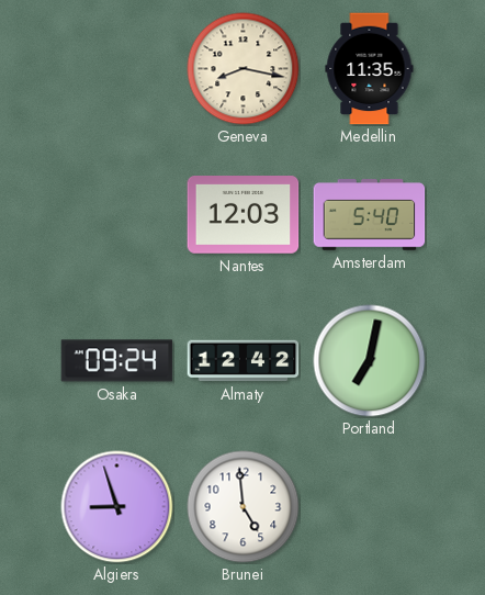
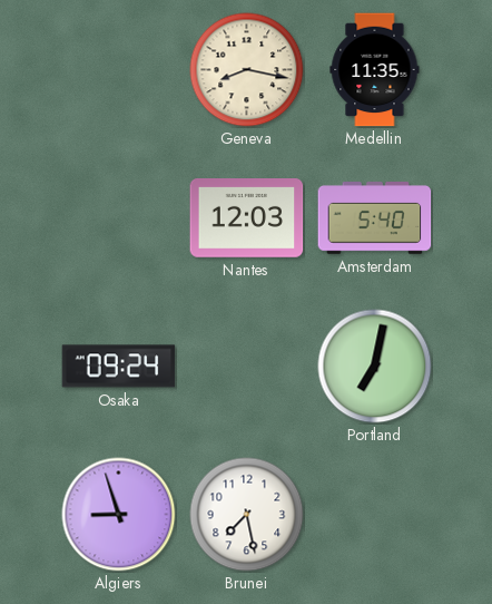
Almaty: 12:42 -> none (244, 361)
Brunei: 4:59 -> 7:28 (247, 515)
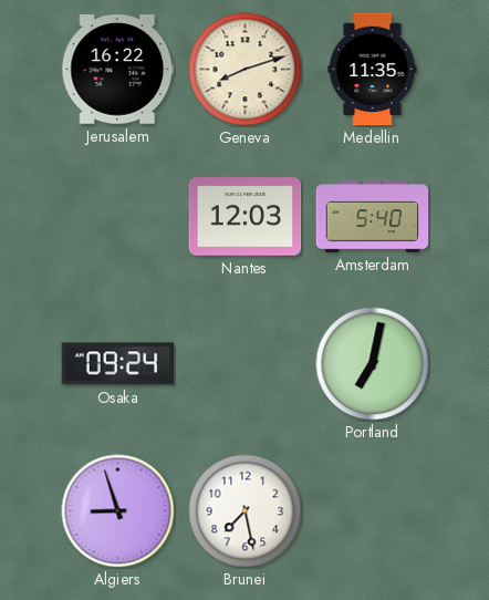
Jerusalem: none -> 16:22 (118, 70)
Geneva: 8:17 -> 8:12 (246, 70)
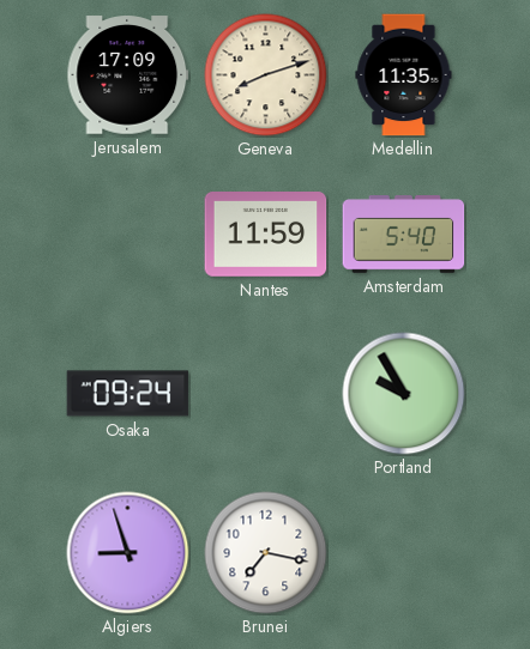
Jerusalem: 16:22 -> 17:09 (128, 75)
Nantes: 12:03 -> 11:59 (266, 235)
Portland: 7:02 -> 9:55 (404, 394)
Brunei: 7:28 -> 7:17 (266, 553)
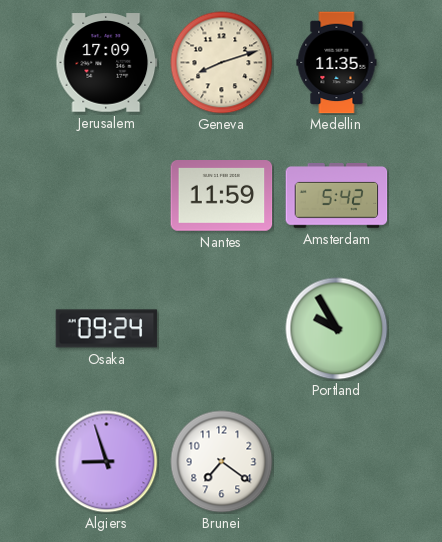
Amsterdam: 5:40 -> 5:42 (337, 196)
Brunei: 7:17 -> 7:21 (222, 462)
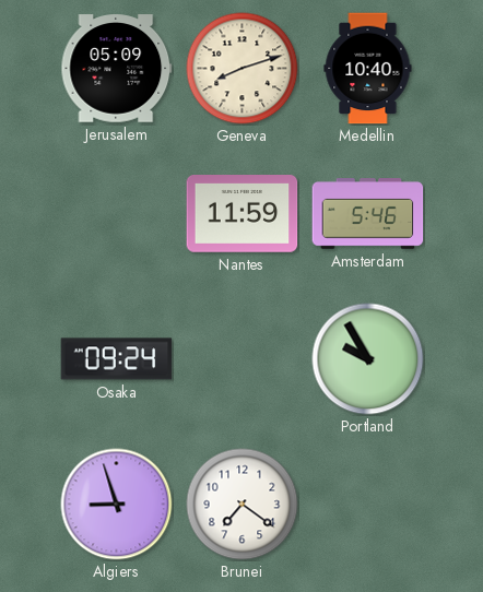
Jerusalem: 17:09 -> 05:09 (117, 69)
Medellin: 11:35 -> 10:40 (368, 69)
Amsterdam: 5:42 -> 5:46 (368, 214)
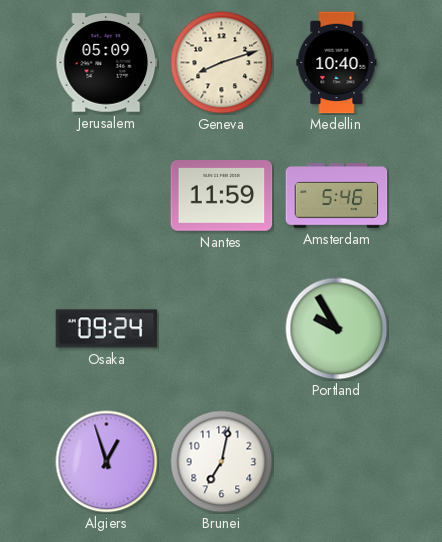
Algiers: 8:57 -> 12:57 (107, 462)
Brunei: 7:21 -> 7:02 (222, 462)
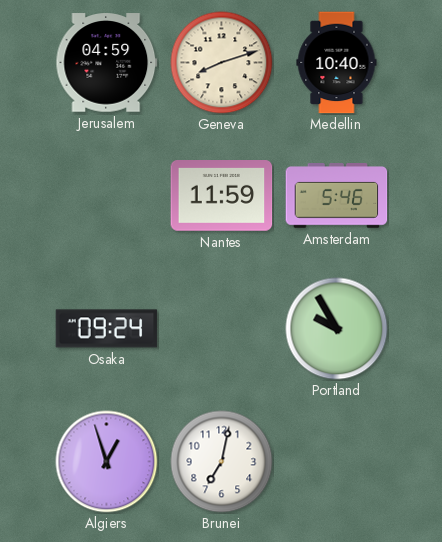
Jerusalem: 05:09 -> 04:59 (107, 63)
